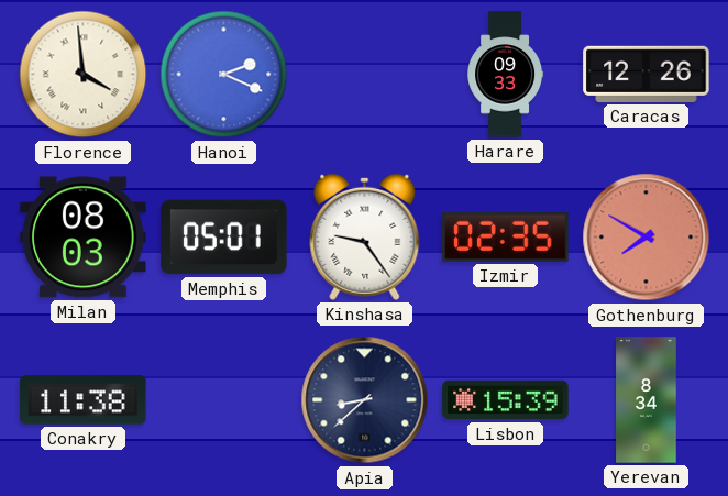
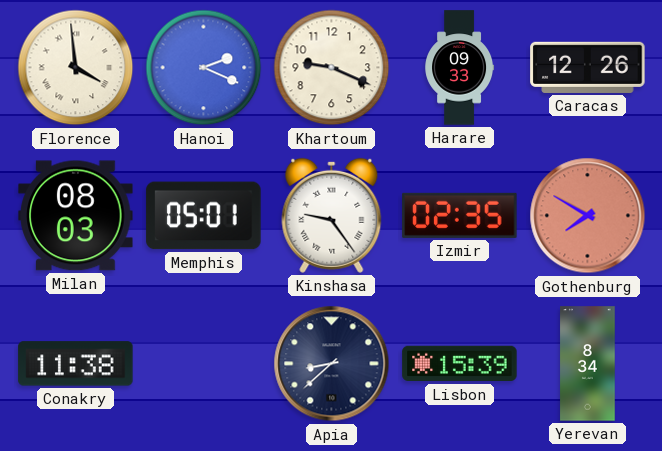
Khartoum: none -> 9:19 (332, 68)
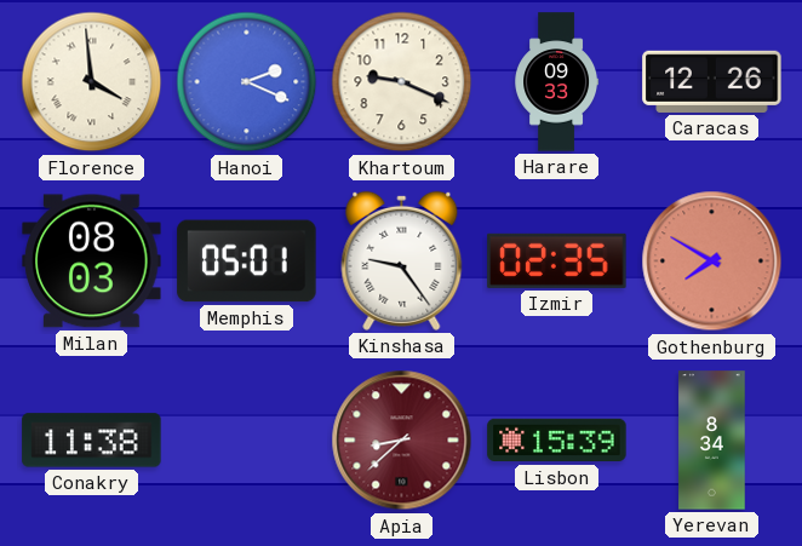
Apia dial: navy -> burgundy (402, 441)
